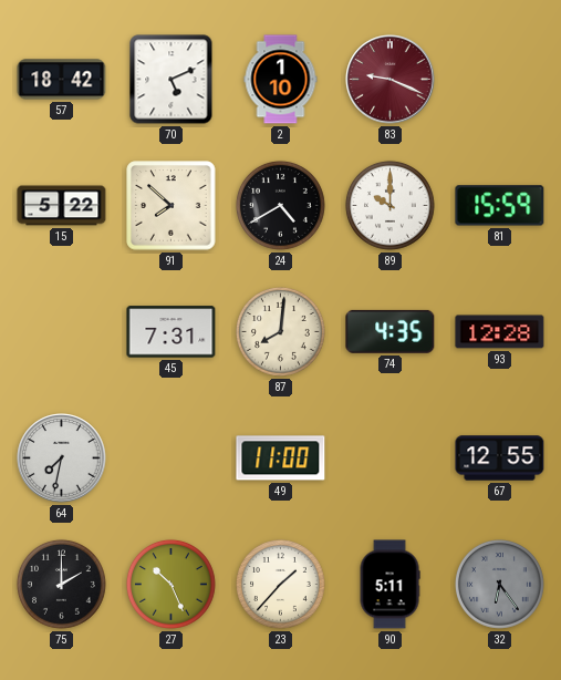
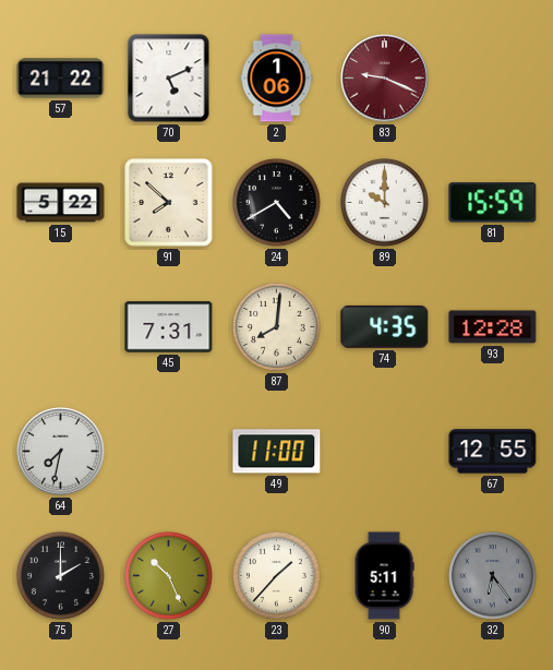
57: 18:42 -> 21:22 (61, 79)
2: 1:10 -> 1:06 (277, 79)
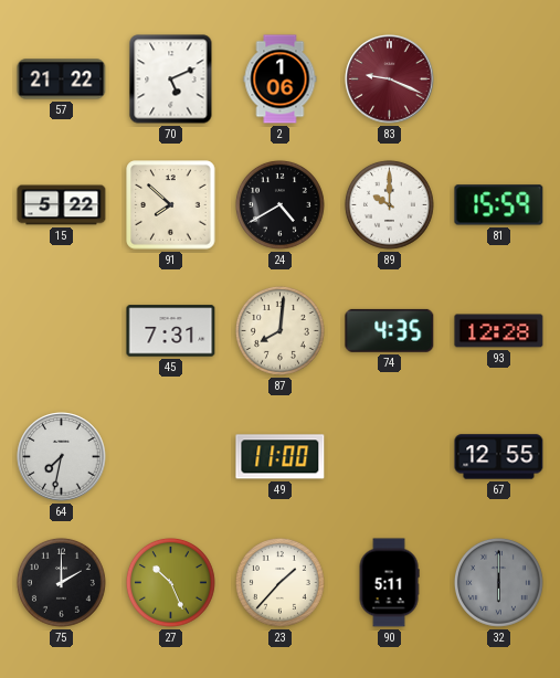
32: 6:24 -> 6:00 (499, 583)
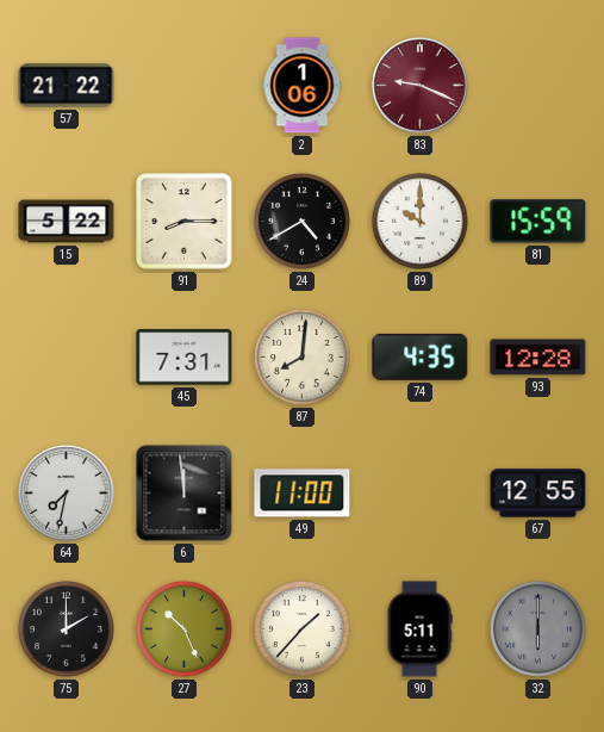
70: 5:11 -> none (171, 80)
91: 7:52 -> 8:15 (185, 222)
6: none -> 11:59 (185, 494)
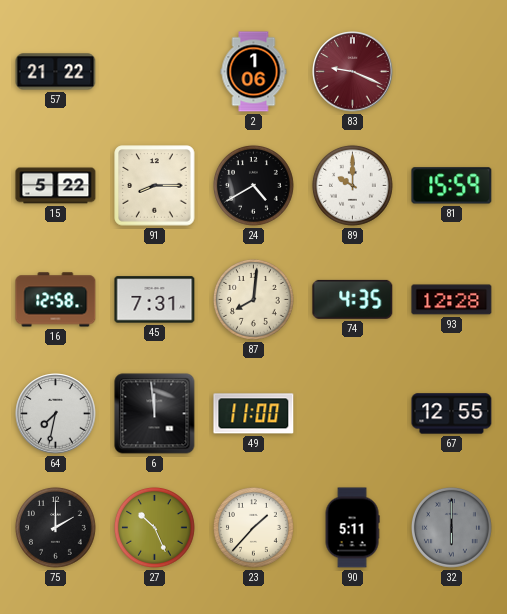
16: none -> 12:58 (56, 300)
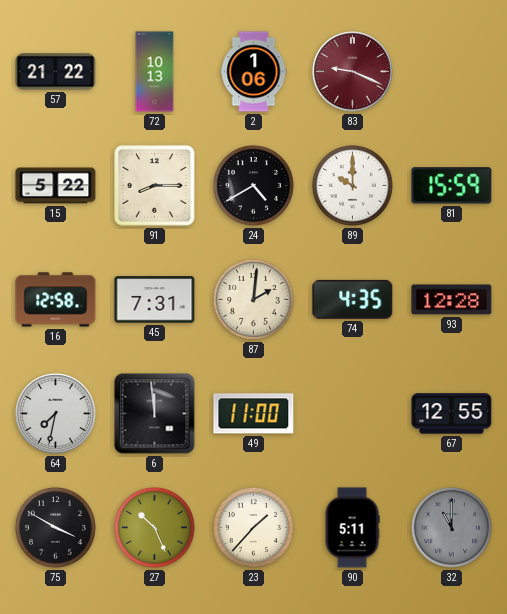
72: none -> 10:13 (155, 72)
87: 8:01 -> 2:01 (254, 300)
75: 2:00 -> 3:50 (56, 528)
32: 6:00 -> 11:00 (452, 528)
